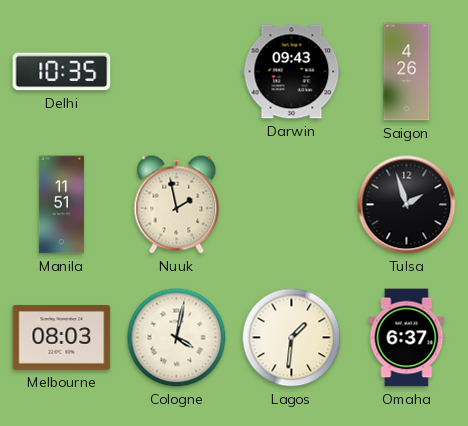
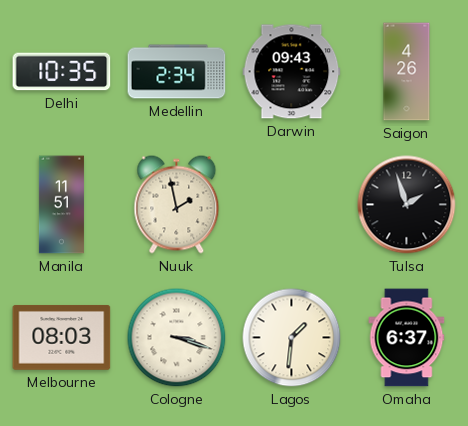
Medellin: none -> 2:34 (177, 72)
Cologne: 4:02 -> 3:18 (177, 338)
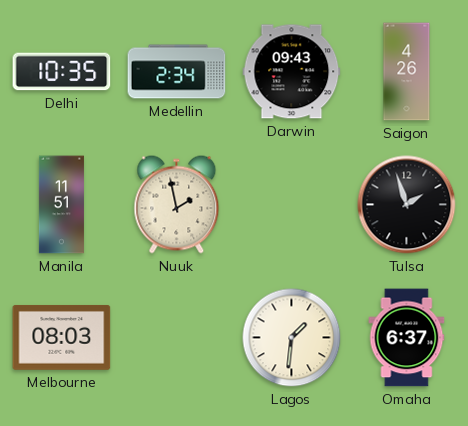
Cologne: 3:18 -> none (177, 338)
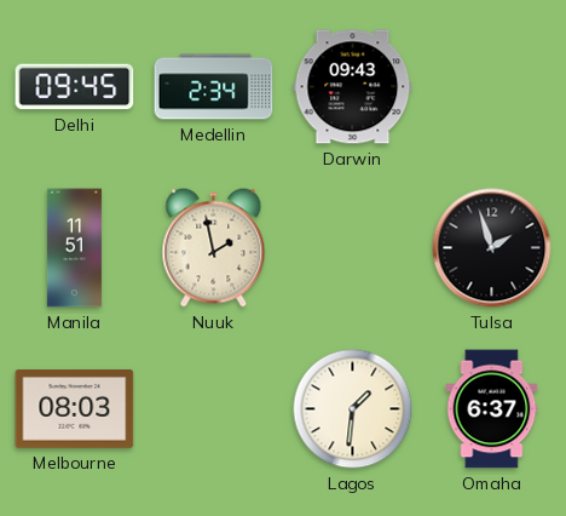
Delhi: 10:35 -> 09:45 (75, 87)
Saigon: 4:26 -> none (407, 72)
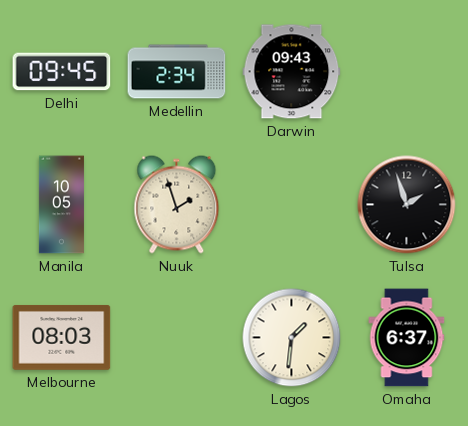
Manila: 11:51 -> 10:05 (61, 205)
Nuuk: 1:58 -> 1:57 (177, 205)
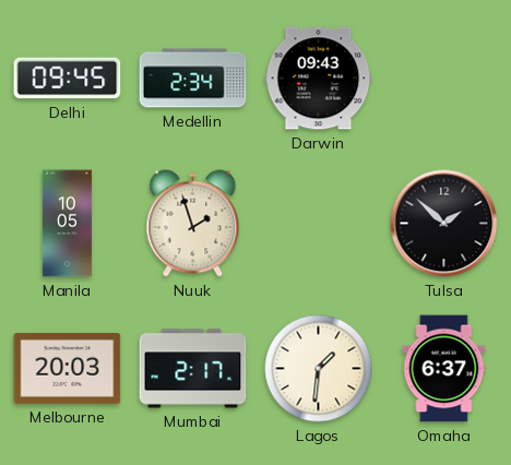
Tulsa: 1:57 -> 1:52 (444, 224)
Melbourne: 08:03 -> 20:03 (68, 368)
Mumbai: none -> 2:17 (193, 369)
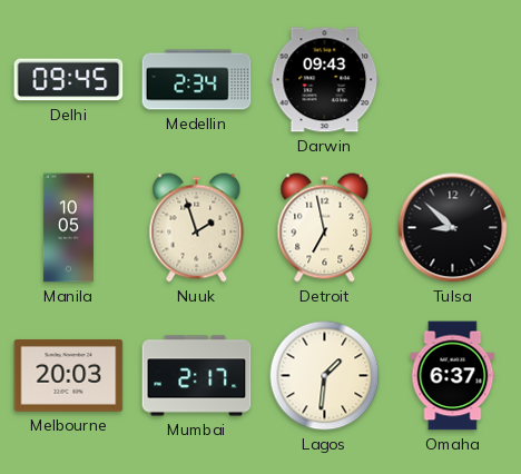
Detroit: none -> 6:58 (325, 228)
Tulsa: 1:52 -> 8:52 (453, 228)
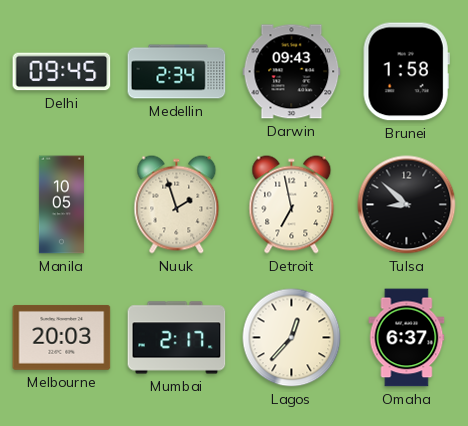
Brunei: none -> 1:58 (406, 72)
Lagos: 1:31 -> 12:37 (292, 338)
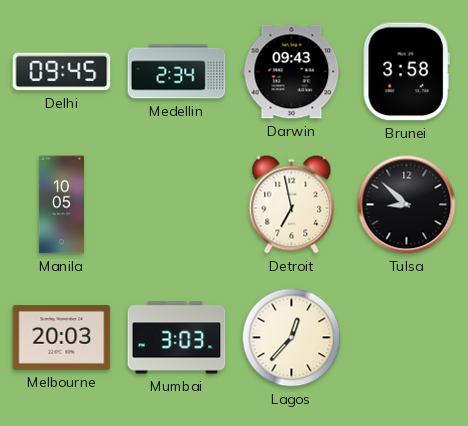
Brunei: 1:58 -> 3:58 (406, 72)
Nuuk: 1:57 -> none (177, 205)
Mumbai: 2:17 -> 3:03 (177, 338)
Omaha: 6:37 -> none (407, 338)
